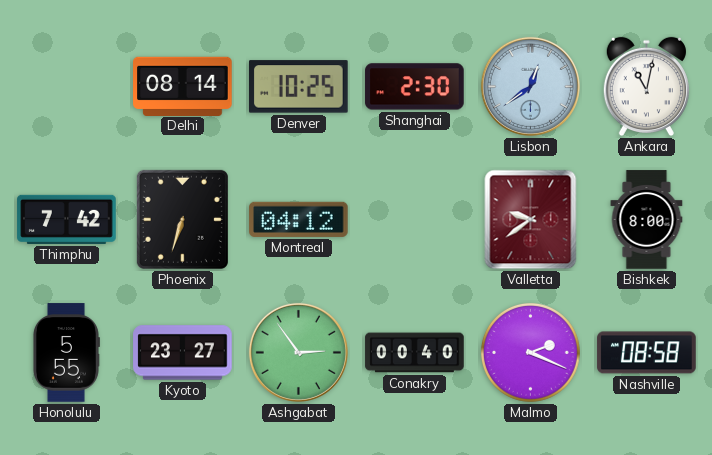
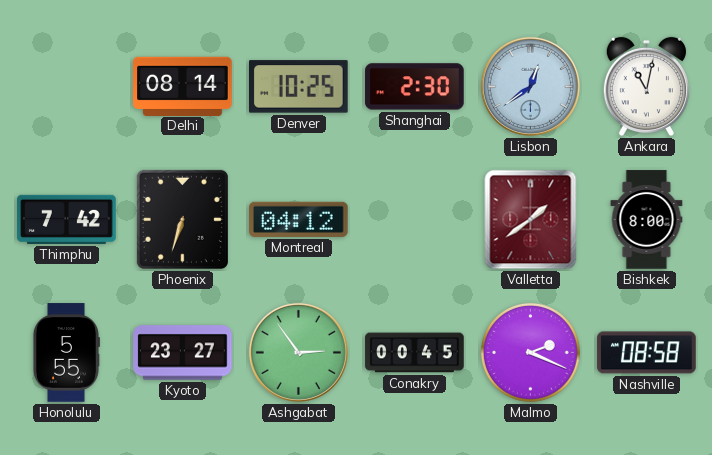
Valletta: 9:39 -> 1:39 (531, 220)
Conakry: 00:40 -> 00:45 (415, 353)
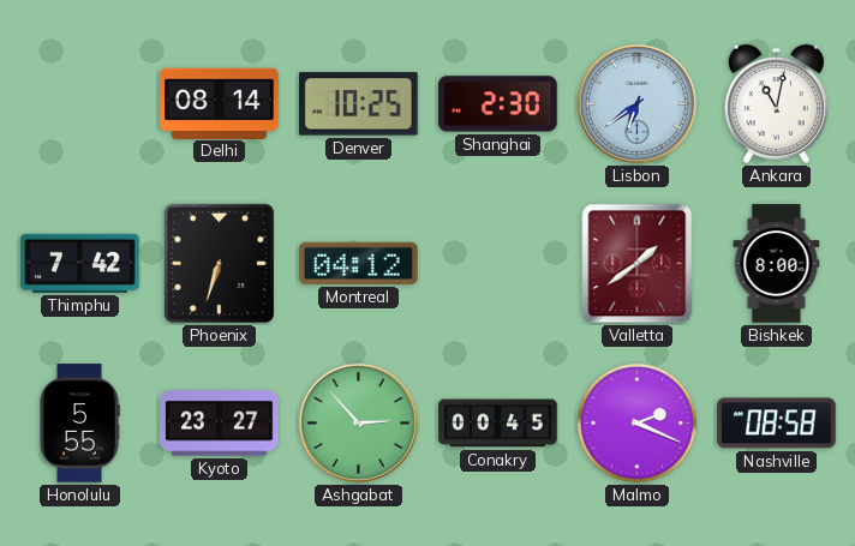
Lisbon: 12:39 -> 6:39 (636, 103)
Ashgabat: 2:54 -> 2:53 (358, 422)
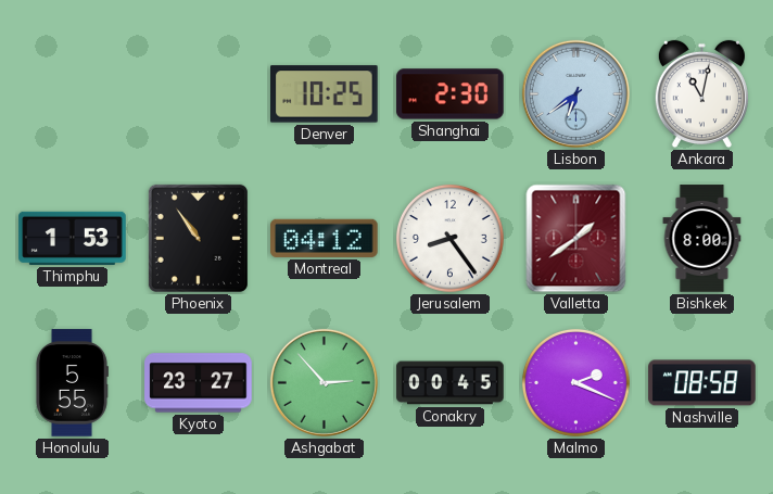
Delhi: 08:14 -> none (220, 103)
Thimphu: 7:42 -> 1:53 (73, 238)
Phoenix: 6:33 -> 10:54 (198, 238)
Jerusalem: none -> 8:24 (451, 239)
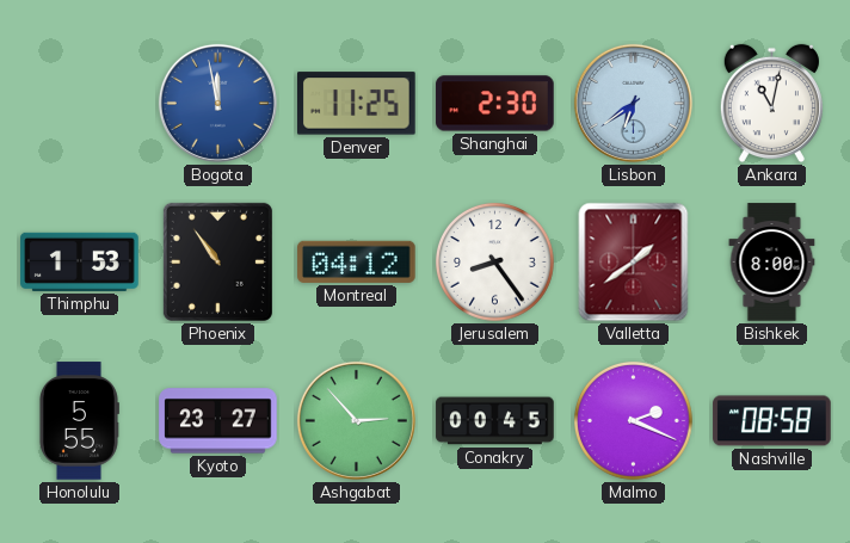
Bogota: none -> 11:58 (217, 103)
Denver: 10:25 -> 11:25 (357, 104)
